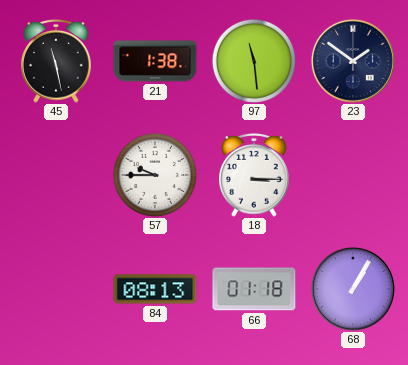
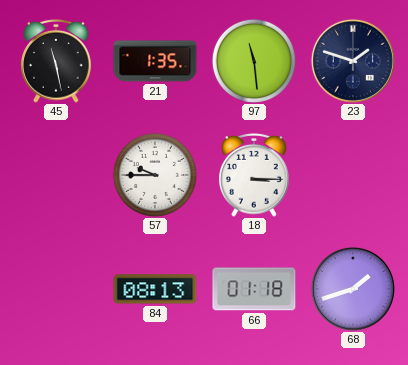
21: 1:38 -> 1:35 (155, 61)
23: 1:51 -> 1:48 (353, 61)
68: 1:05 -> 1:42 (353, 289)
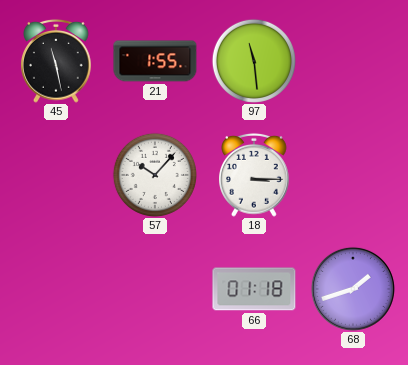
21: 1:35 -> 1:55 (155, 61)
23: 1:48 -> none (353, 61)
57: 9:45 -> 10:07 (155, 175)
84: 08:13 -> none (155, 289)
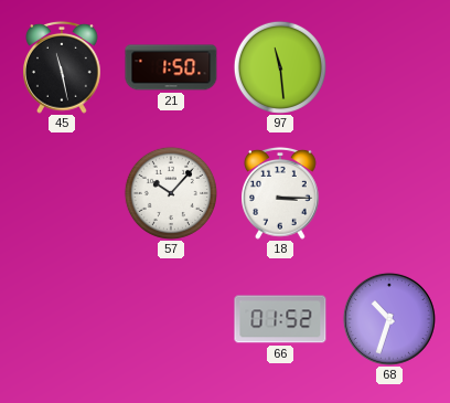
21: 1:55 -> 1:50 (171, 67)
66: 01:18 -> 01:52 (280, 319)
68: 1:42 -> 10:33 (389, 319)
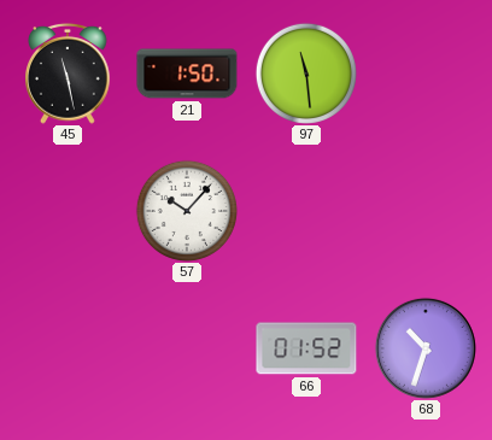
18: 3:15 -> none (281, 193)
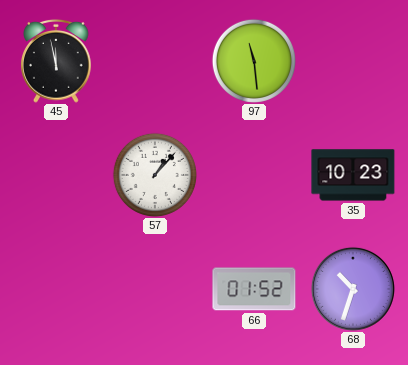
45: 11:28 -> 11:58 (57, 61)
21: 1:50 -> none (187, 74)
57: 10:07 -> 1:07 (155, 175)
35: none -> 10:23 (353, 175)
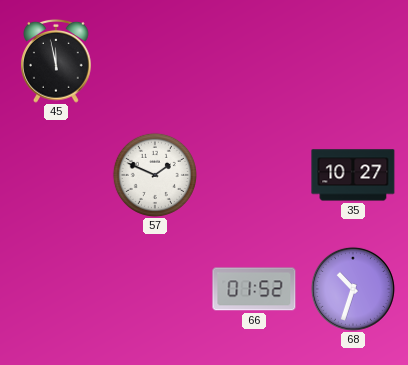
97: 11:29 -> none (254, 61)
57: 1:07 -> 1:49 (155, 175)
35: 10:23 -> 10:27 (353, 175)
